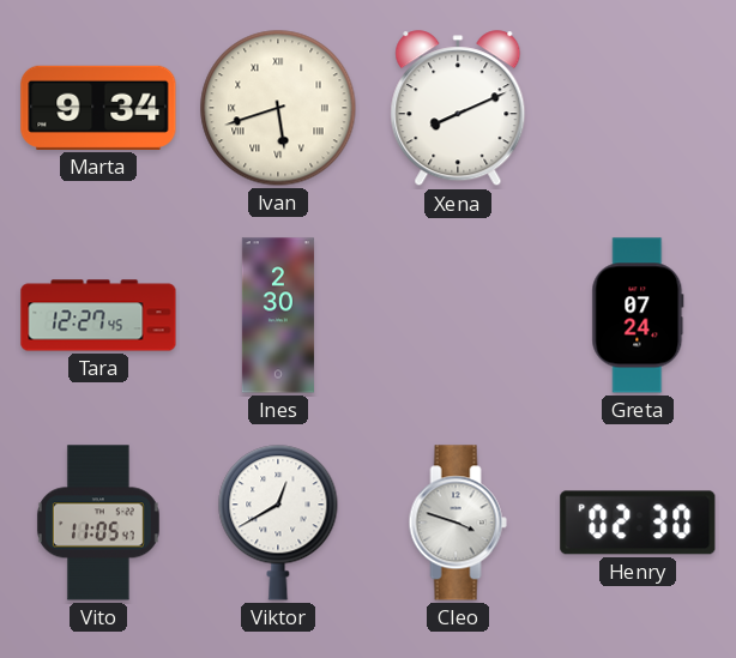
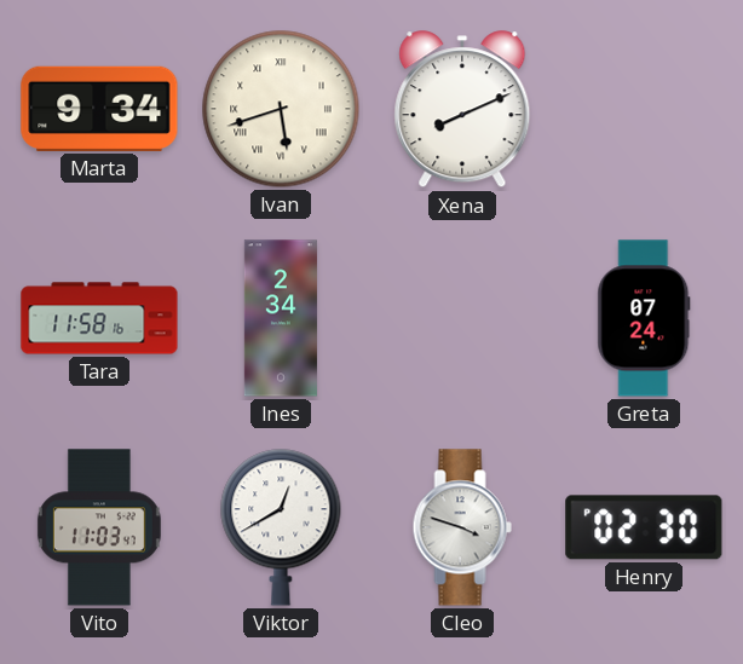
Tara: 12:27 -> 11:58 (99, 318)
Ines: 2:30 -> 2:34 (281, 318)
Vito: 11:05 -> 11:03 (99, 527)
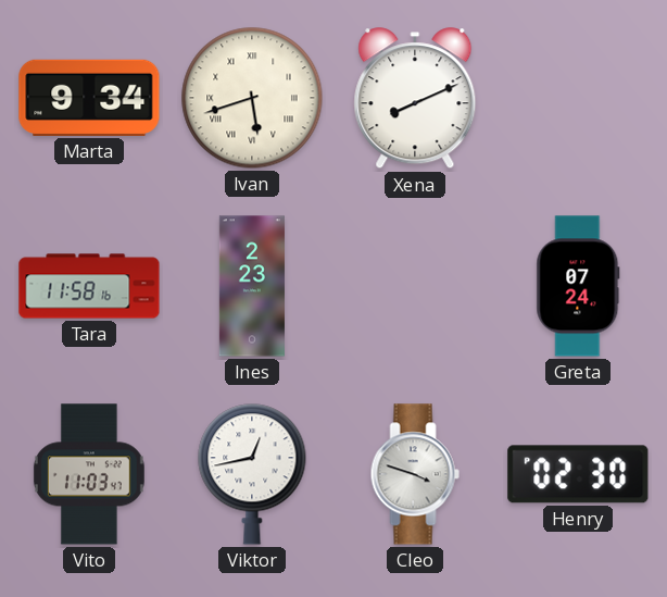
Ines: 2:34 -> 2:23 (252, 286)
Viktor: 12:40 -> 12:43 (252, 474)
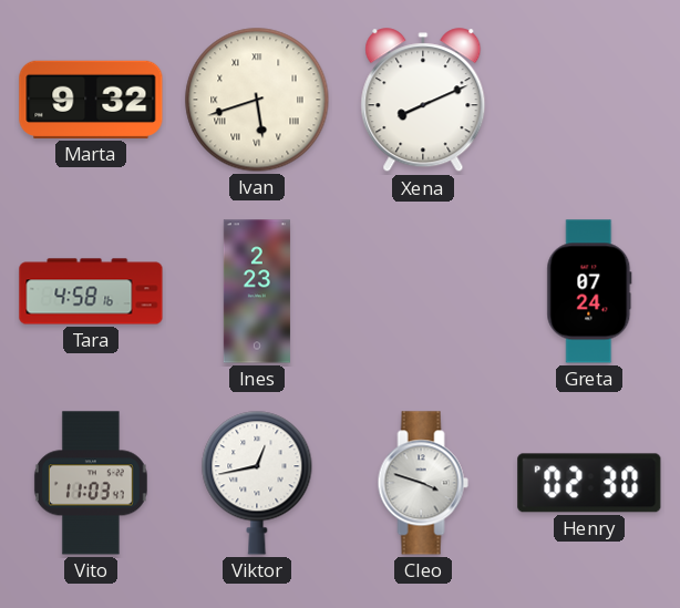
Marta: 9:34 -> 9:32 (91, 100)
Tara: 11:58 -> 4:58 (91, 291)
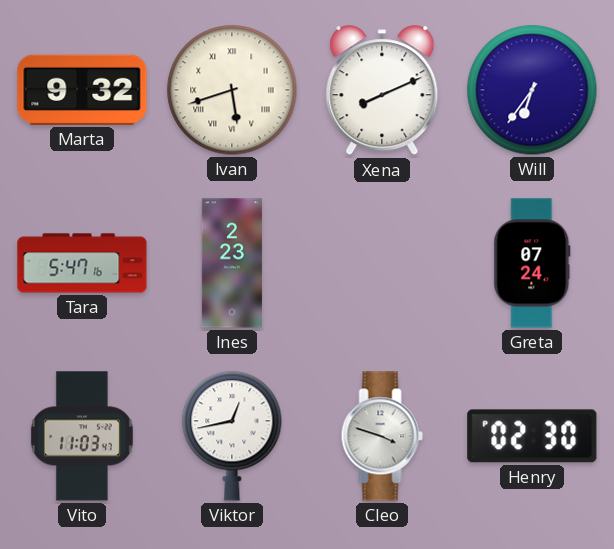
Will: none -> 6:36 (532, 90)
Tara: 4:58 -> 5:47 (82, 263)
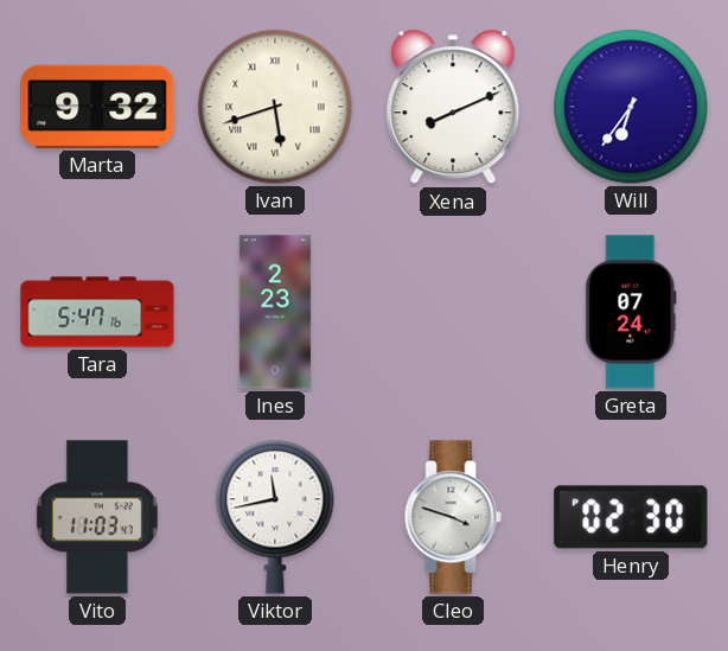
Viktor: 12:43 -> 11:43 (275, 517)
